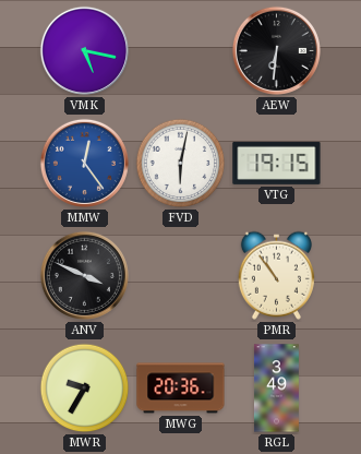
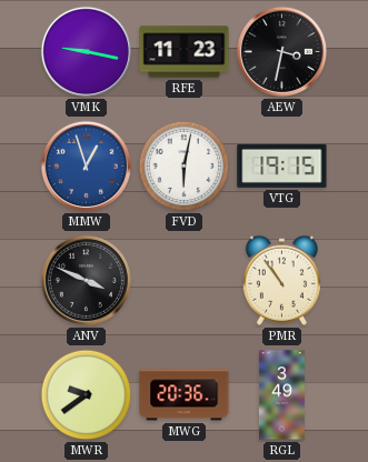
VMK: 5:17 -> 9:17 (86, 51)
RFE: none -> 11:23 (185, 52)
AEW: 6:31 -> 3:32 (281, 51)
MMW: 12:24 -> 12:57 (86, 165)
MWR: 9:35 -> 9:39 (87, 395)
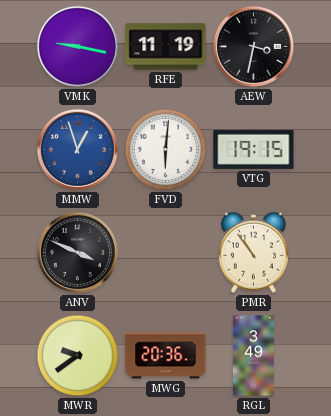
RFE: 11:23 -> 11:19 (166, 47)
FVD: 6:02 -> 6:01 (166, 150)
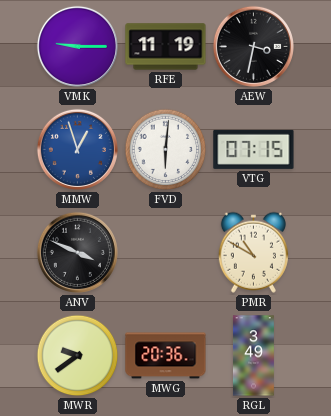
VMK: 9:17 -> 9:15 (77, 46)
VTG: 19:15 -> 07:15 (254, 149)
PMR: 10:54 -> 10:50 (253, 252)
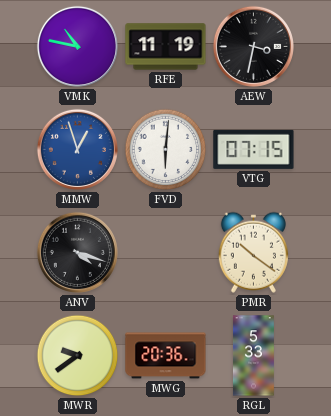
VMK: 9:15 -> 10:47 (77, 46)
ANV: 3:49 -> 4:18 (77, 252)
PMR: 10:50 -> 10:21 (253, 252)
RGL: 3:49 -> 5:33 (254, 356)
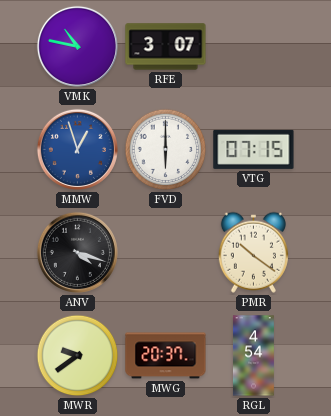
RFE: 11:19 -> 3:07 (166, 47)
AEW: 3:32 -> none (253, 46)
FVD: 6:01 -> 6:00 (166, 150)
MWG: 20:36 -> 20:37 (166, 356)
RGL: 5:33 -> 4:54 (254, 356)
